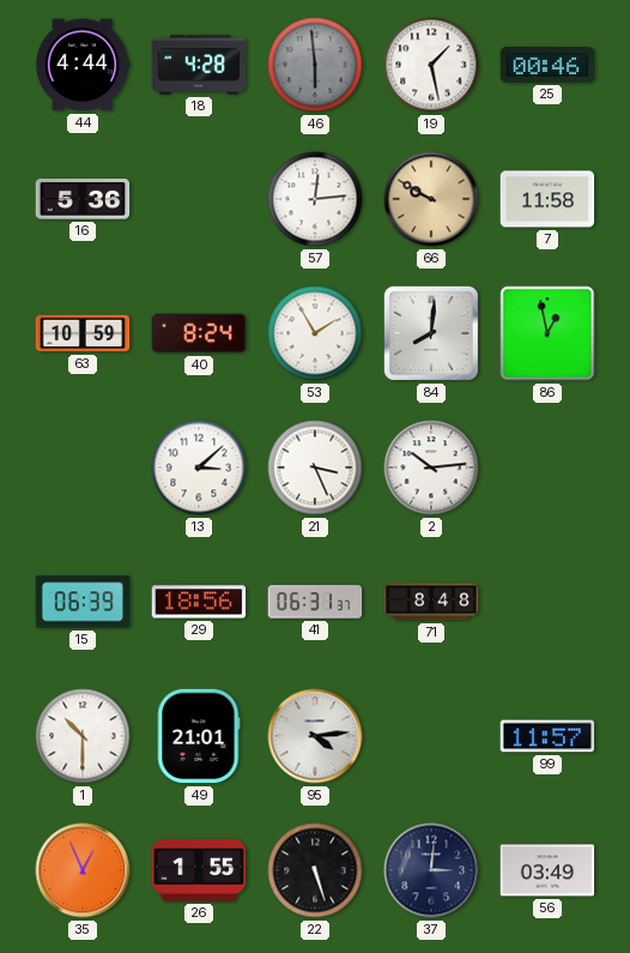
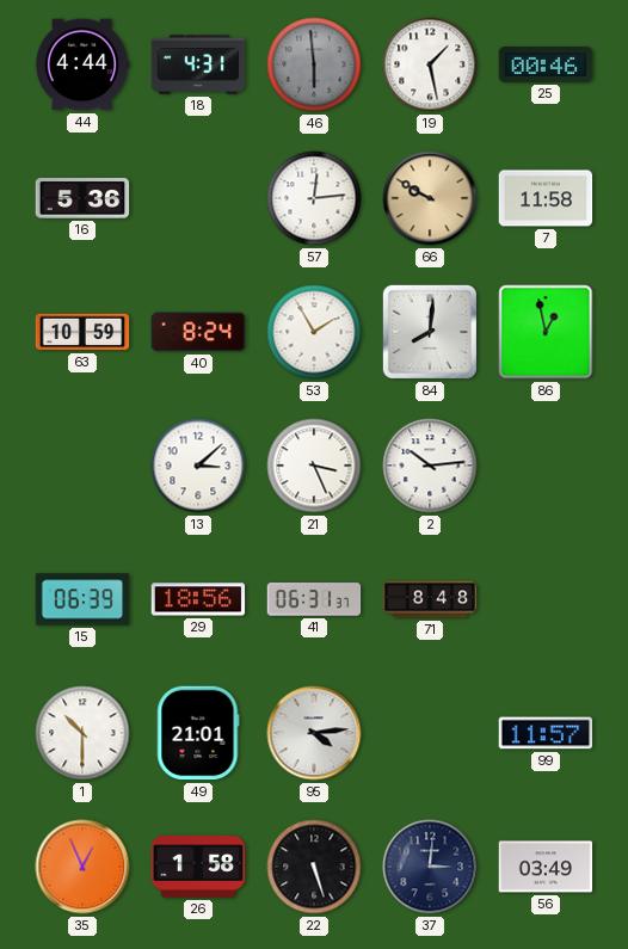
18: 4:28 -> 4:31 (198, 64)
26: 1:55 -> 1:58 (198, 867)
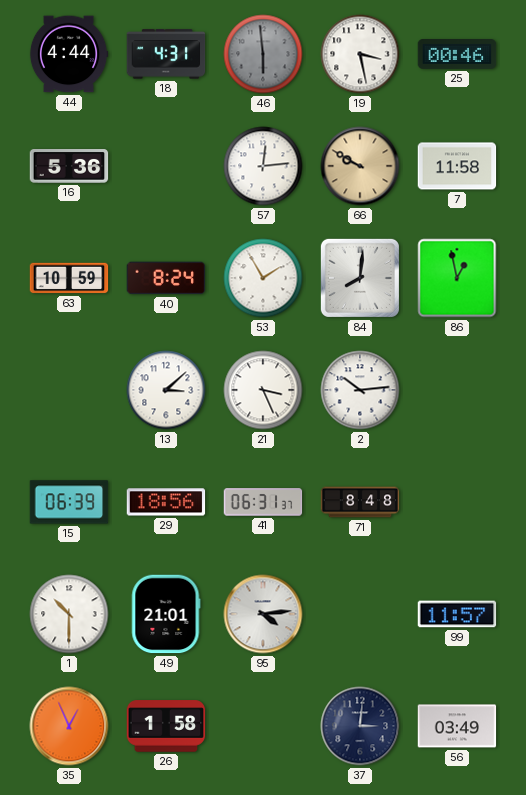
19: 1:28 -> 3:28 (360, 54)
22: 5:27 -> none (314, 867)
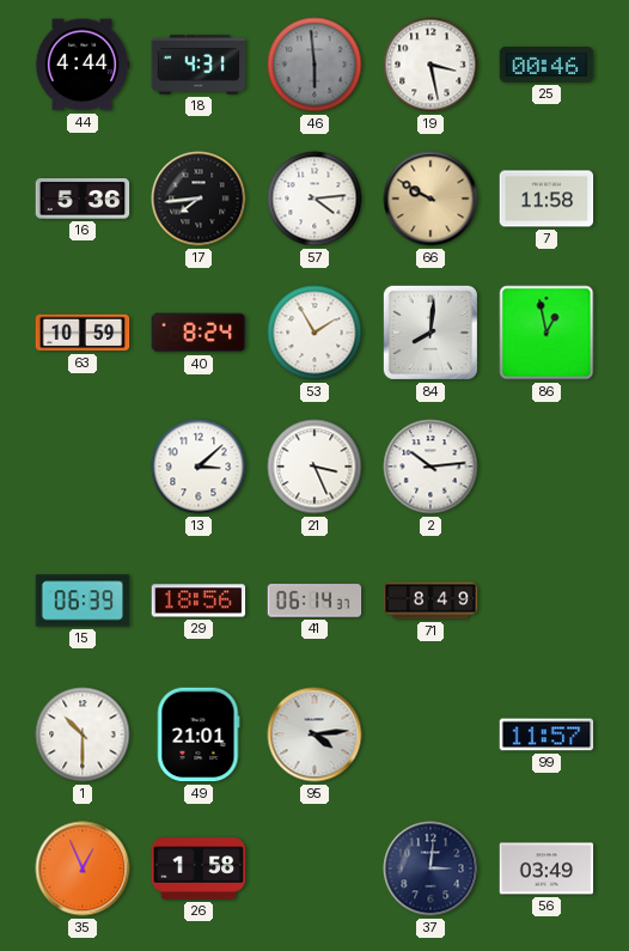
17: none -> 7:44 (199, 199)
57: 12:14 -> 4:14 (314, 199)
41: 06:31 -> 06:14 (314, 601)
71: 8:48 -> 8:49 (430, 601)
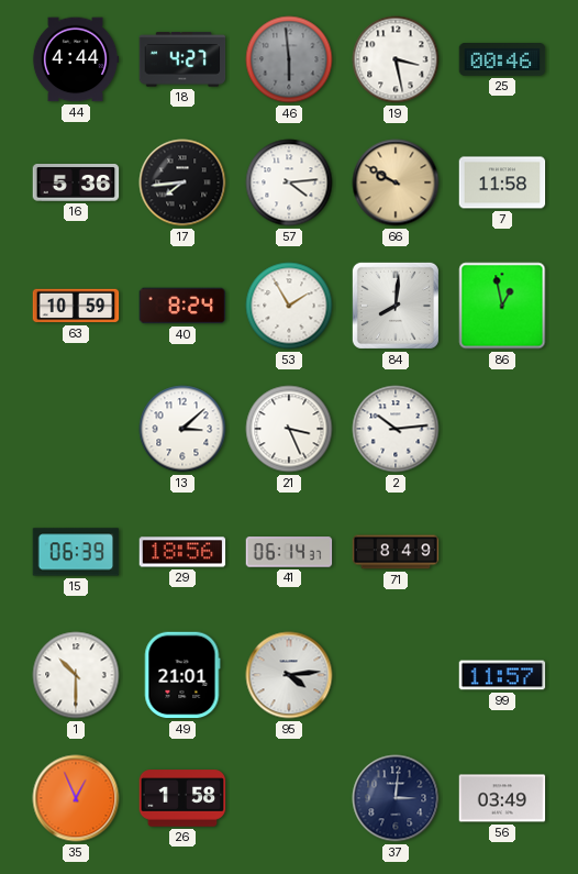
18: 4:31 -> 4:27 (182, 59)
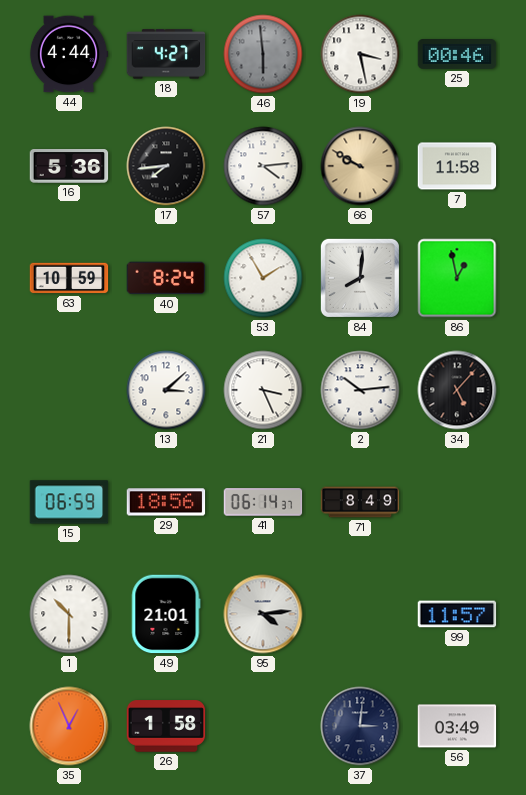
34: none -> 5:07 (457, 390)
15: 06:39 -> 06:59 (69, 502)
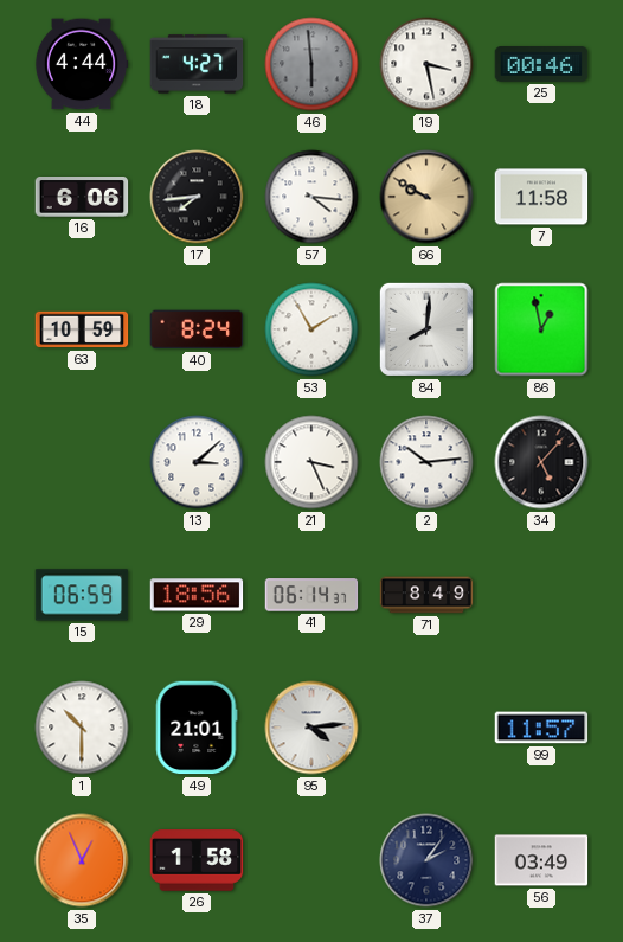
16: 5:36 -> 6:06 (82, 198)
57: 4:14 -> 4:16 (311, 197)
37: 3:01 -> 2:06 (426, 860)
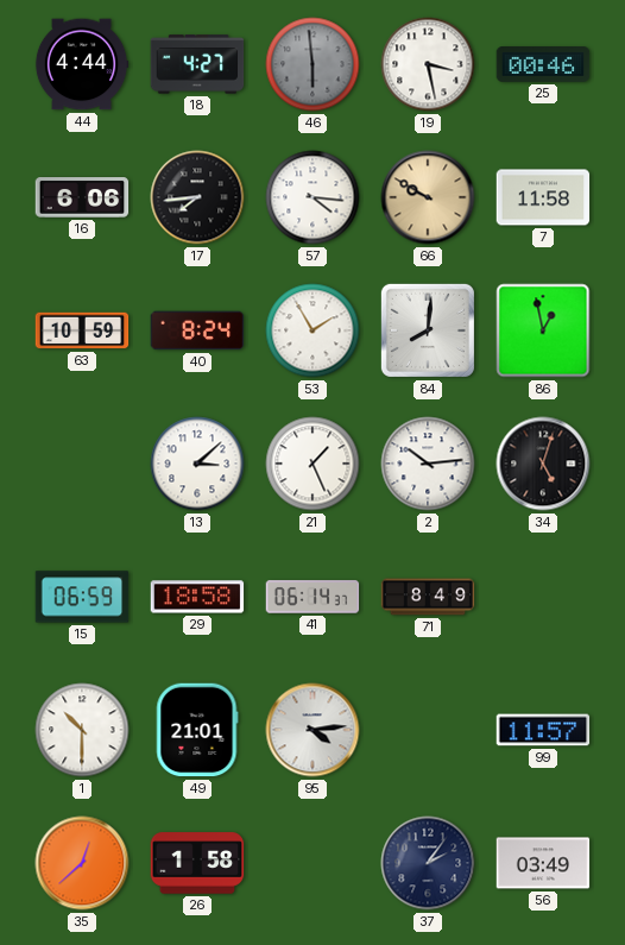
21: 3:26 -> 1:26 (312, 464)
34: 5:07 -> 5:03 (543, 464)
29: 18:56 -> 18:58 (197, 597)
35: 12:56 -> 12:38 (82, 863)
